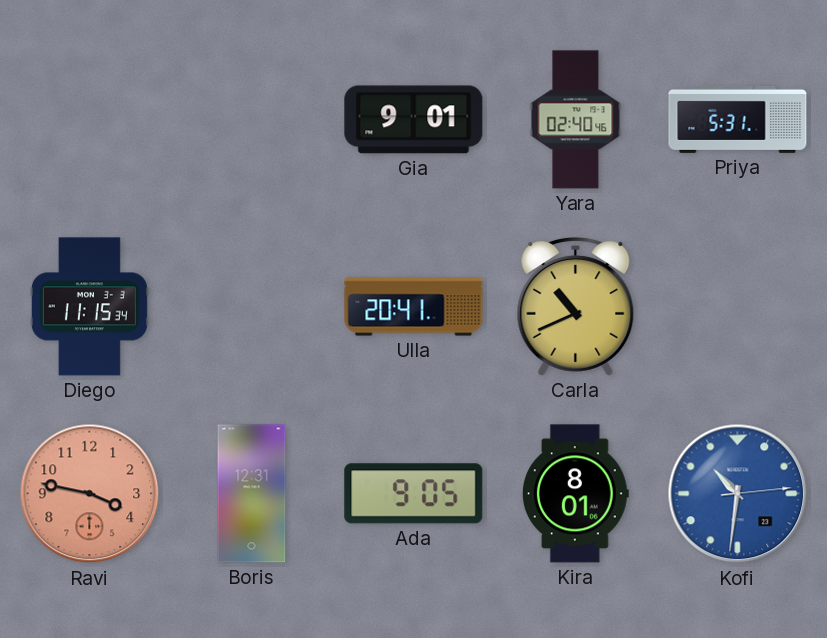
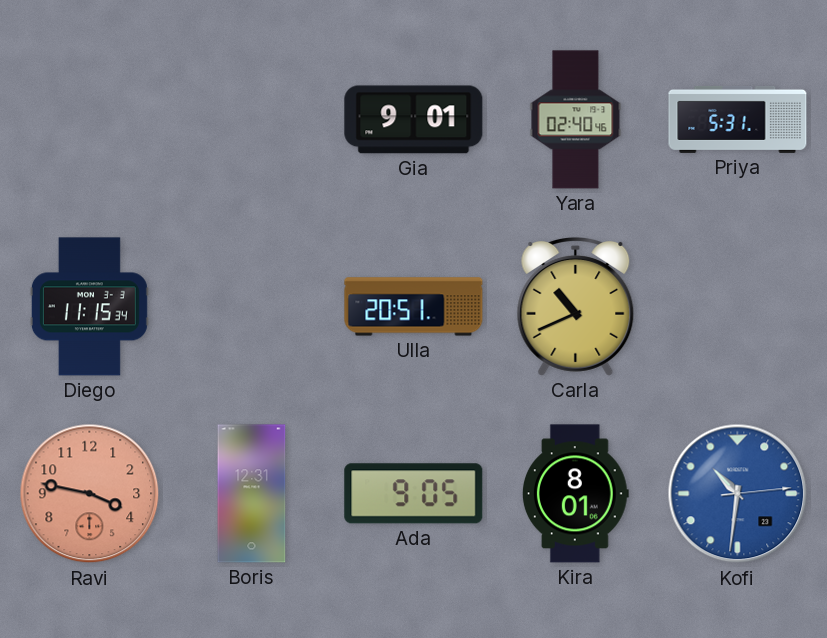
Ulla: 20:41 -> 20:51 (414, 307)
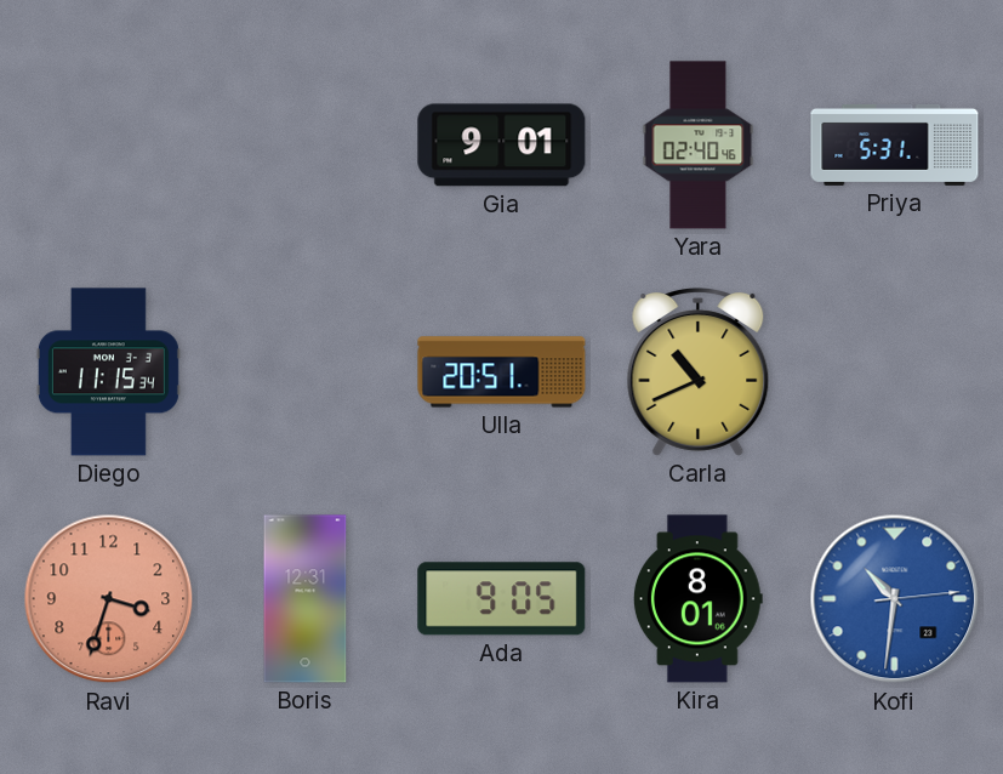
Ravi: 3:47 -> 3:33 (109, 599)
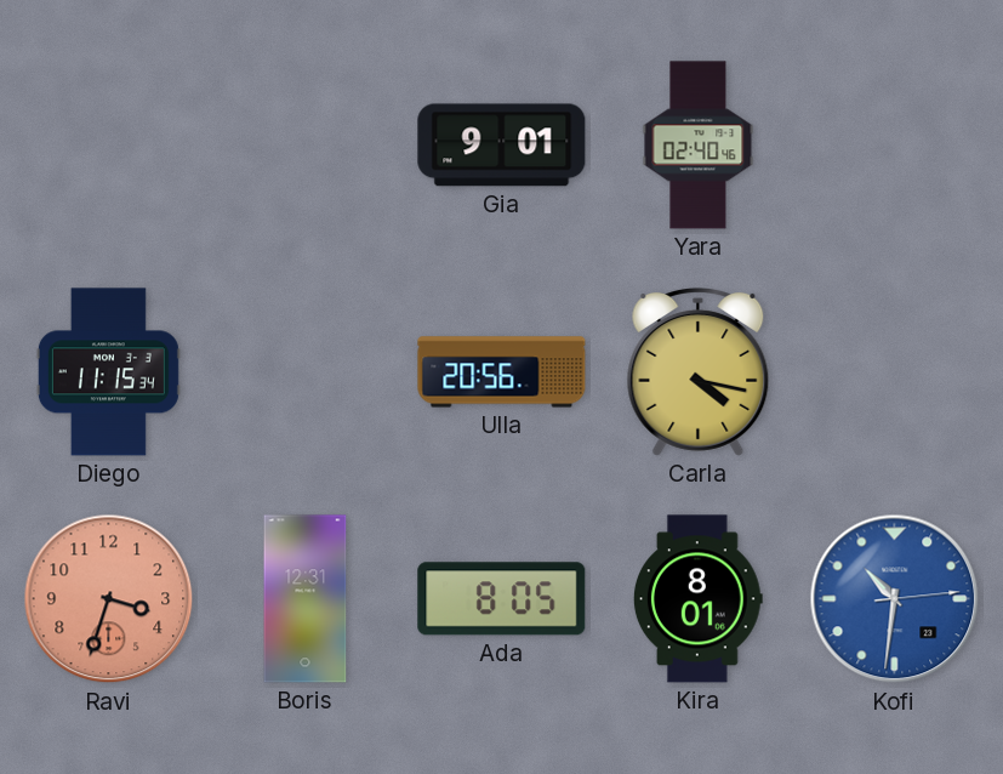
Priya: 5:31 -> none (895, 144)
Ulla: 20:51 -> 20:56 (502, 372)
Carla: 10:41 -> 4:17 (699, 372)
Ada: 9:05 -> 8:05 (502, 599)
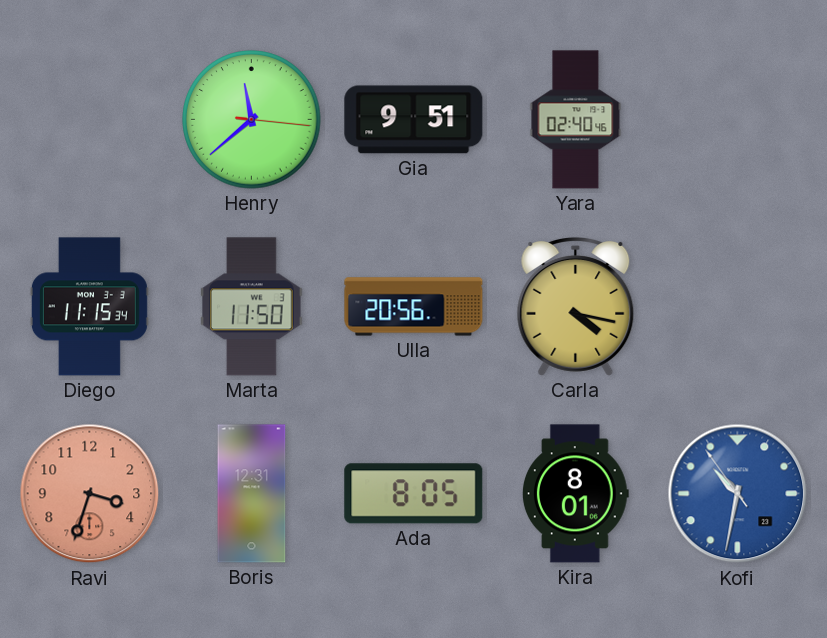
Henry: none -> 11:38 (252, 120)
Gia: 9:01 -> 9:51 (414, 120)
Marta: none -> 11:50 (252, 307)
Kofi: 10:31:14 -> 10:31:54 (738, 494)
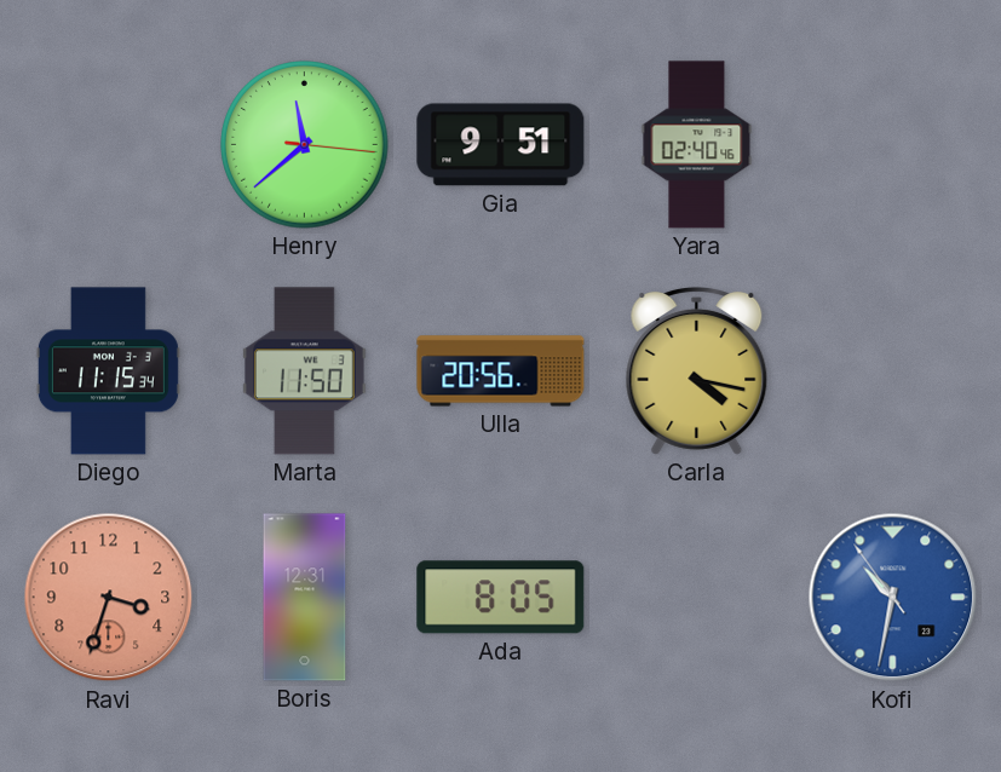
Kira: 8:01 -> none (575, 494)
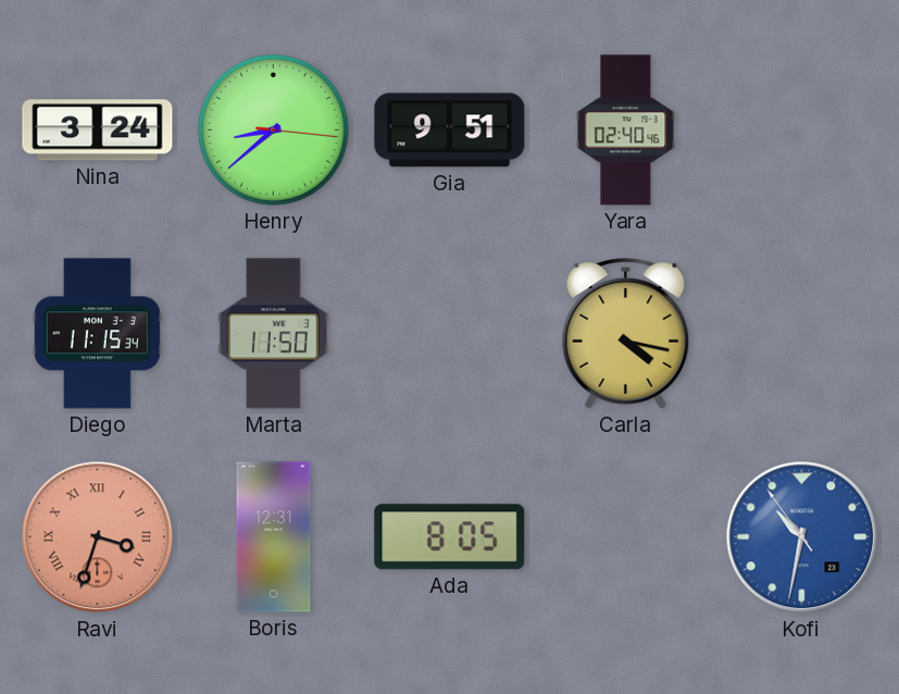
Nina: none -> 3:24 (98, 131)
Henry: 11:38 -> 8:38 (274, 131)
Ulla: 20:56 -> none (501, 371)
Ravi numerals: Arabic -> Roman (98, 537)
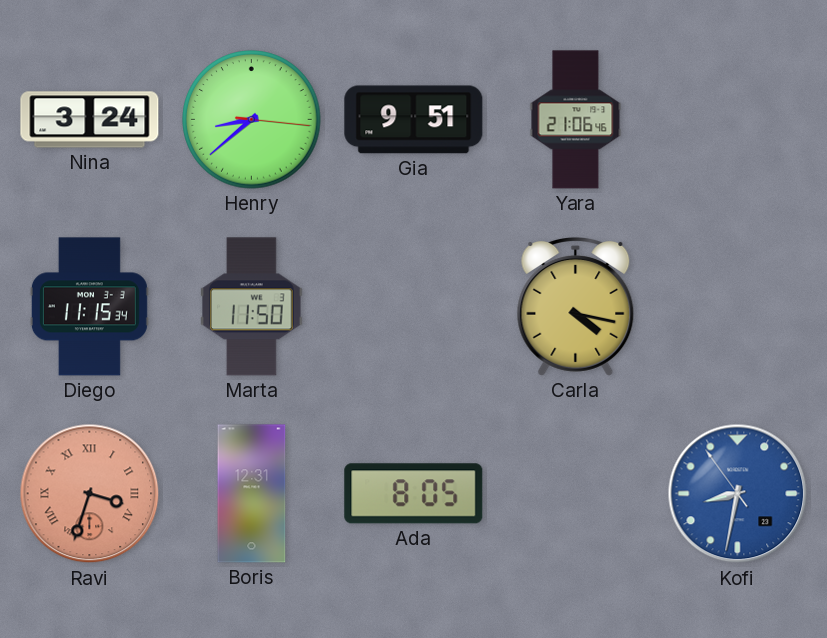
Yara: 02:40 -> 21:06 (576, 120)
Kofi: 10:31 -> 8:31 (738, 494)
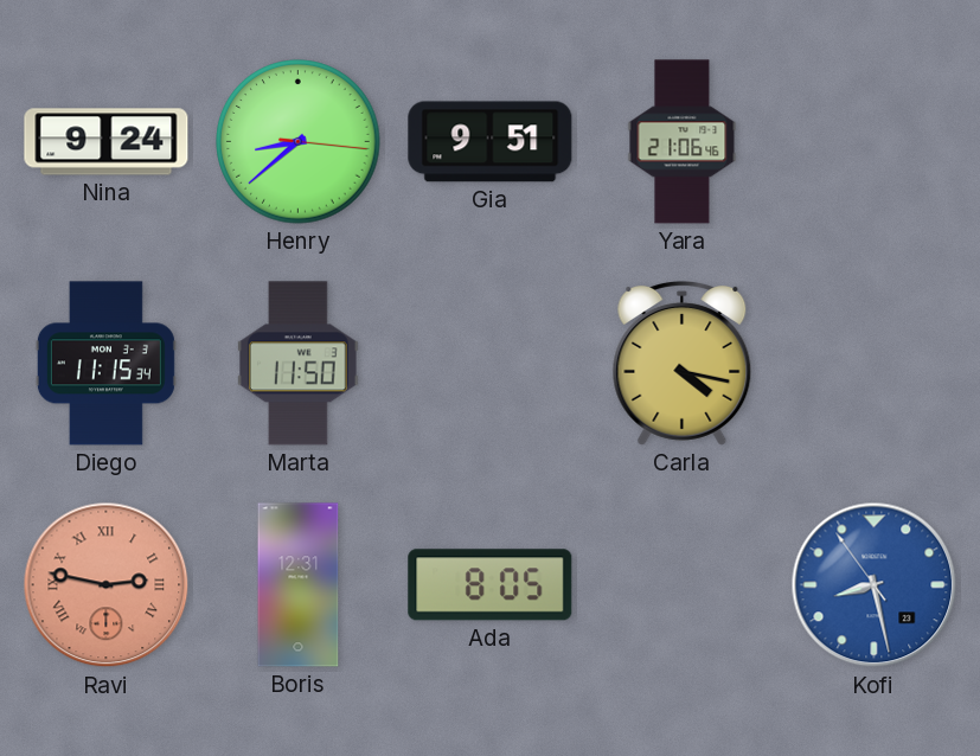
Nina: 3:24 -> 9:24 (107, 142)
Ravi: 3:33 -> 2:47 (107, 585)
Kofi: 8:31 -> 8:27 (875, 585)
